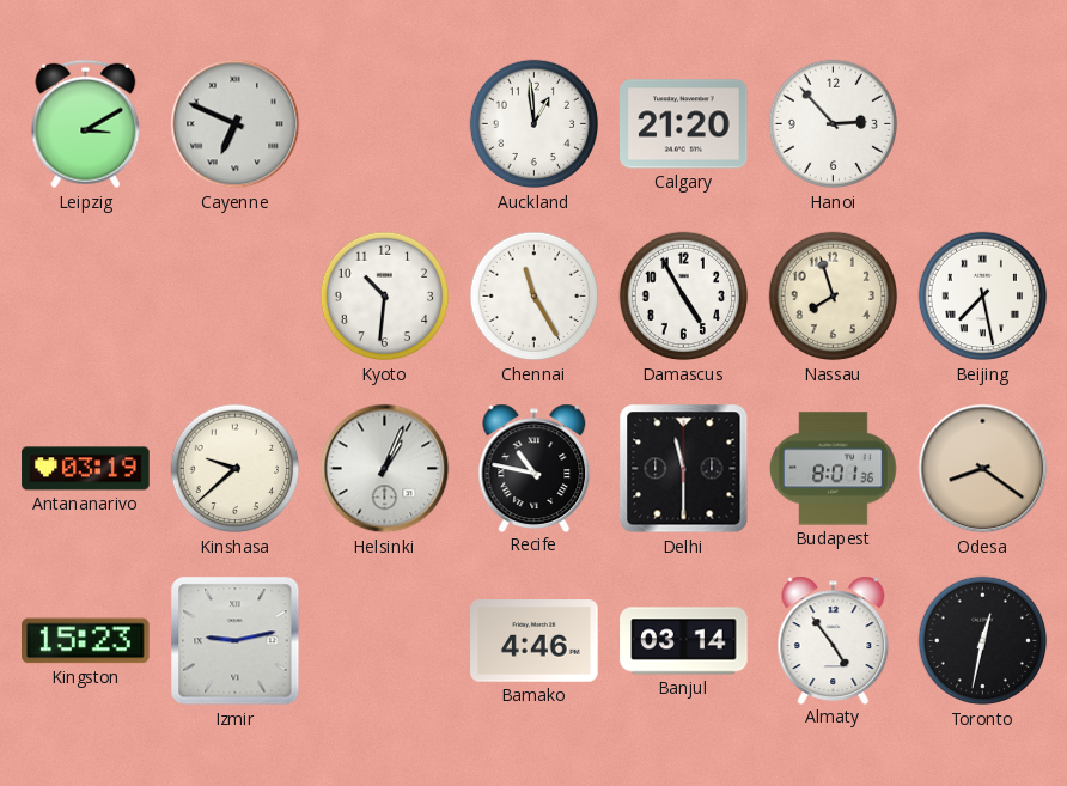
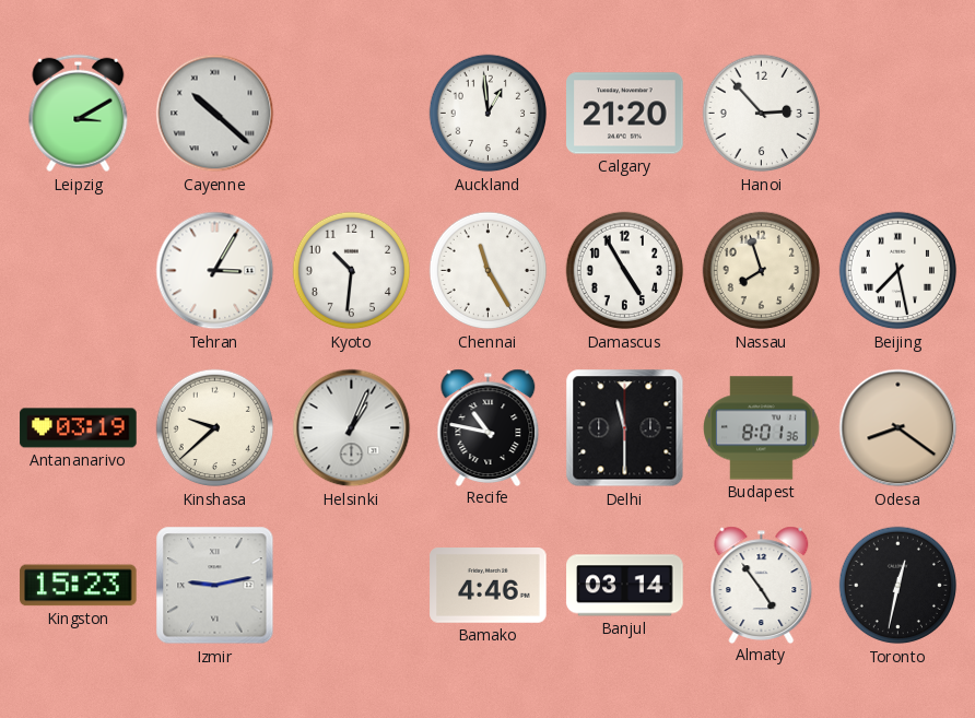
Cayenne: 6:49 -> 10:22 (215, 114)
Tehran: none -> 3:05 (215, 271)
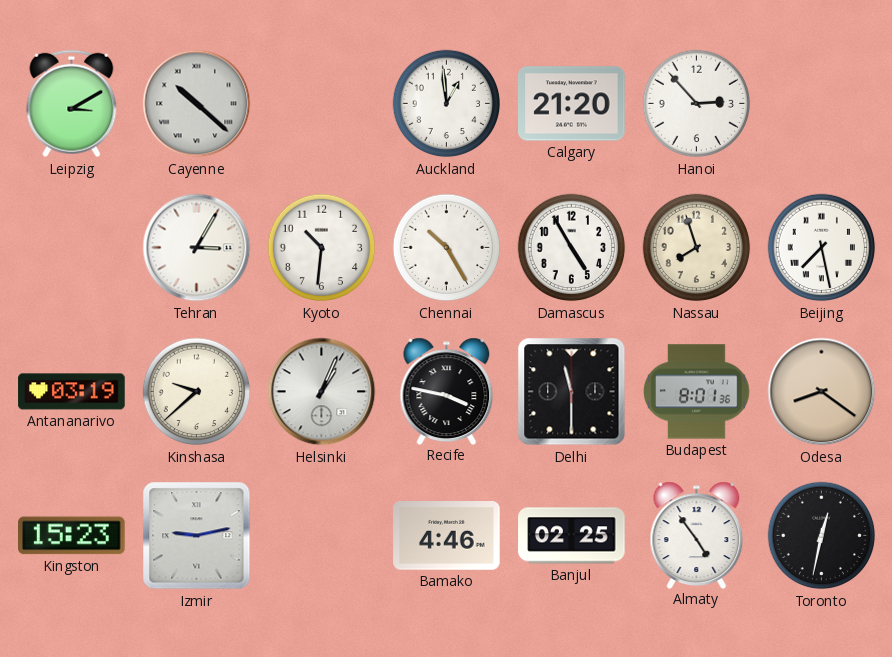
Chennai: 11:25 -> 10:25 (447, 248)
Recife: 10:47 -> 3:47 (447, 391)
Banjul: 03:14 -> 02:25 (572, 536)
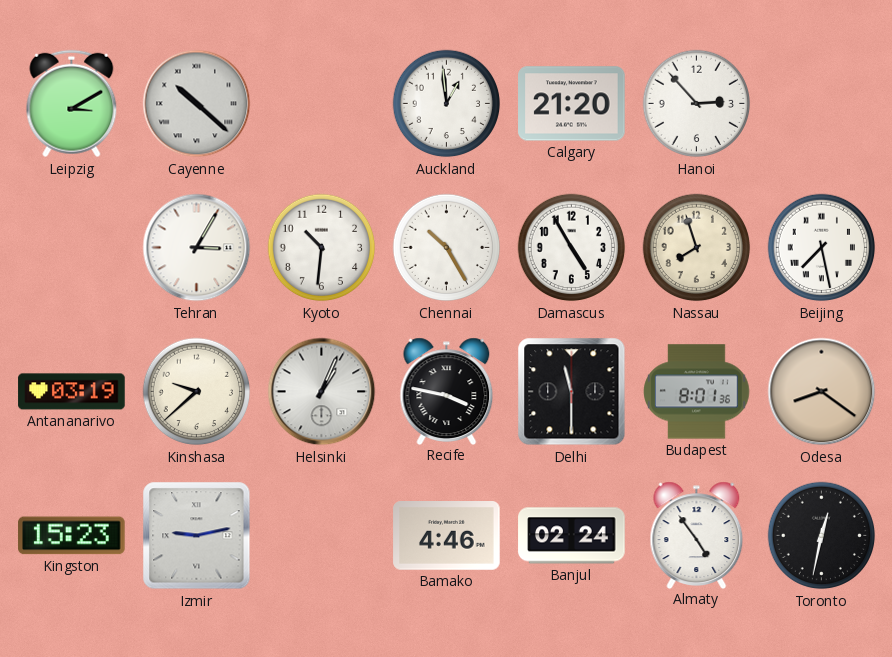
Banjul: 02:25 -> 02:24 (572, 536)
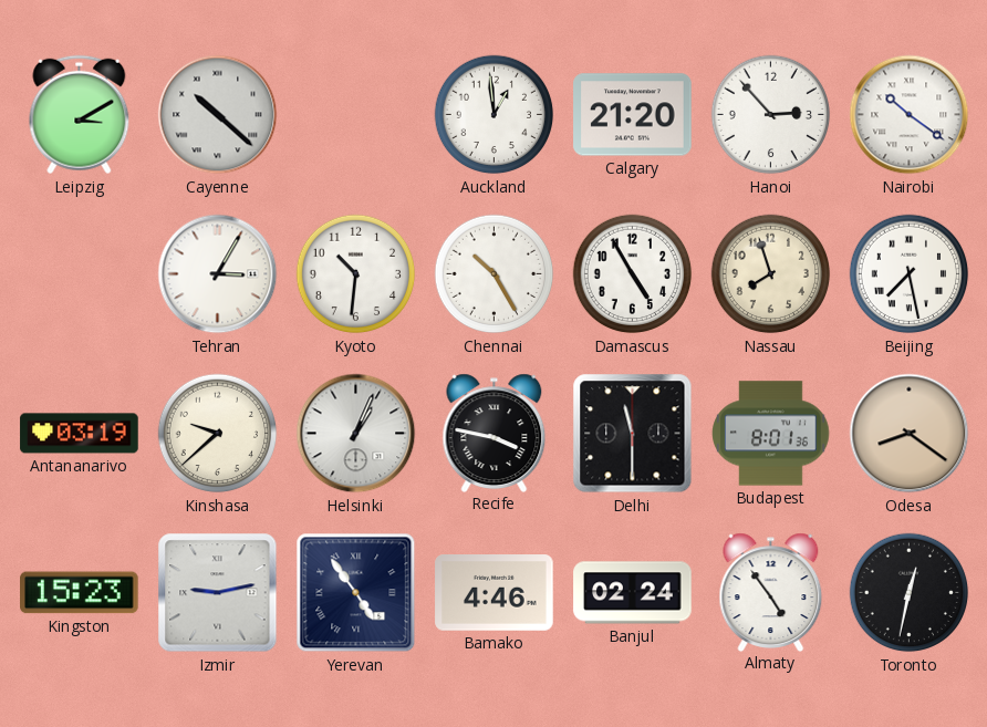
Nairobi: none -> 10:21 (910, 115)
Yerevan: none -> 4:54 (356, 593)
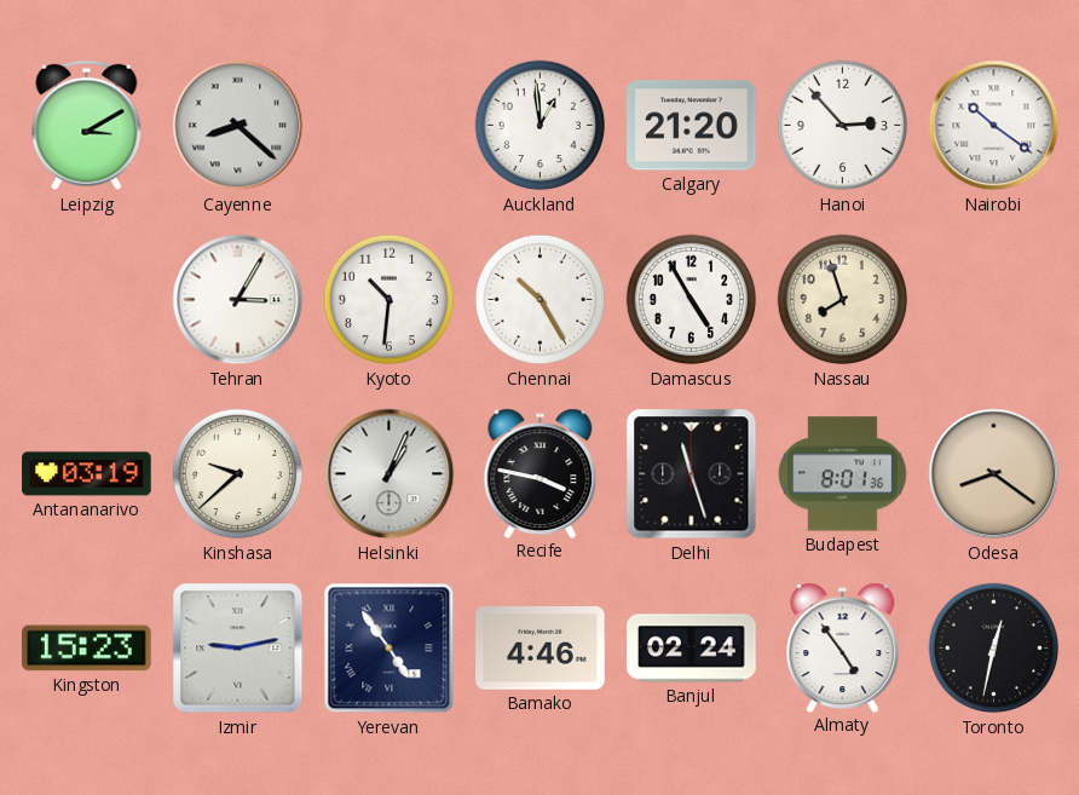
Cayenne: 10:22 -> 8:22 (238, 126)
Beijing: 7:28 -> none (910, 274)
Delhi: 11:30 -> 11:27 (692, 474)
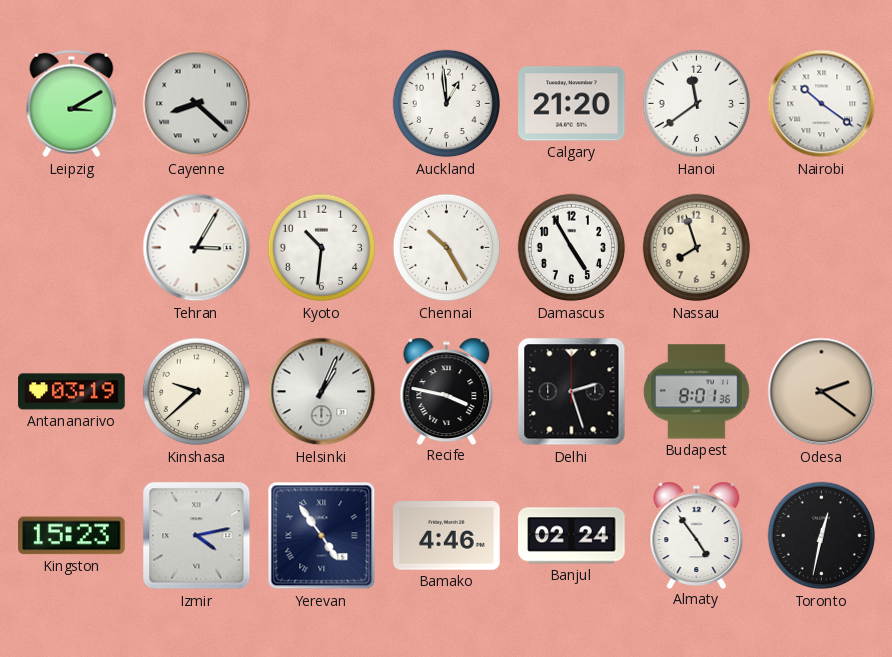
Hanoi: 2:53 -> 11:39 (697, 104)
Delhi: 11:27 -> 2:27 (572, 392)
Odesa: 8:21 -> 2:21 (822, 392)
Izmir: 9:13 -> 4:13 (197, 536)
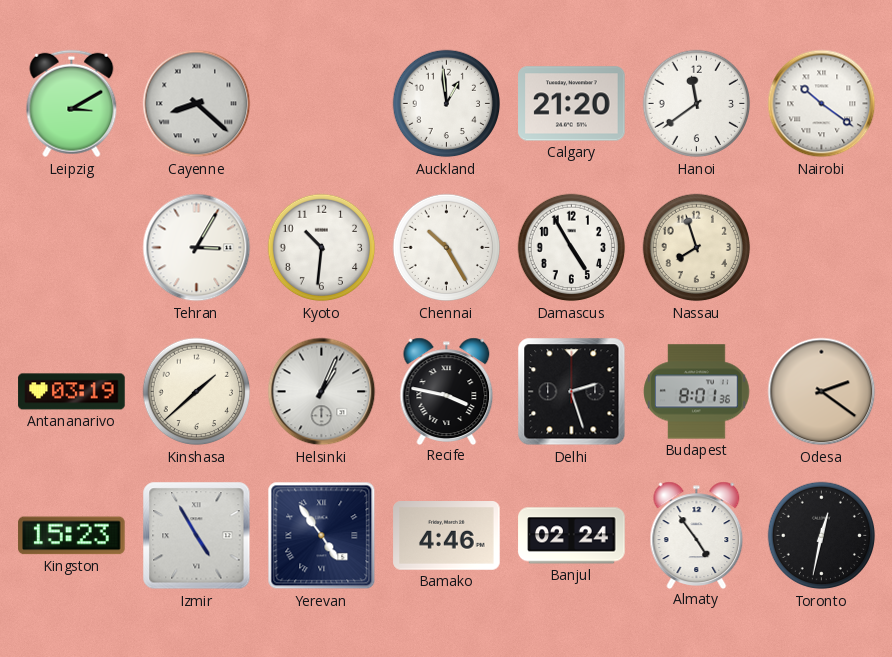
Kinshasa: 9:38 -> 1:38 (197, 392)
Izmir: 4:13 -> 4:55 (197, 536)
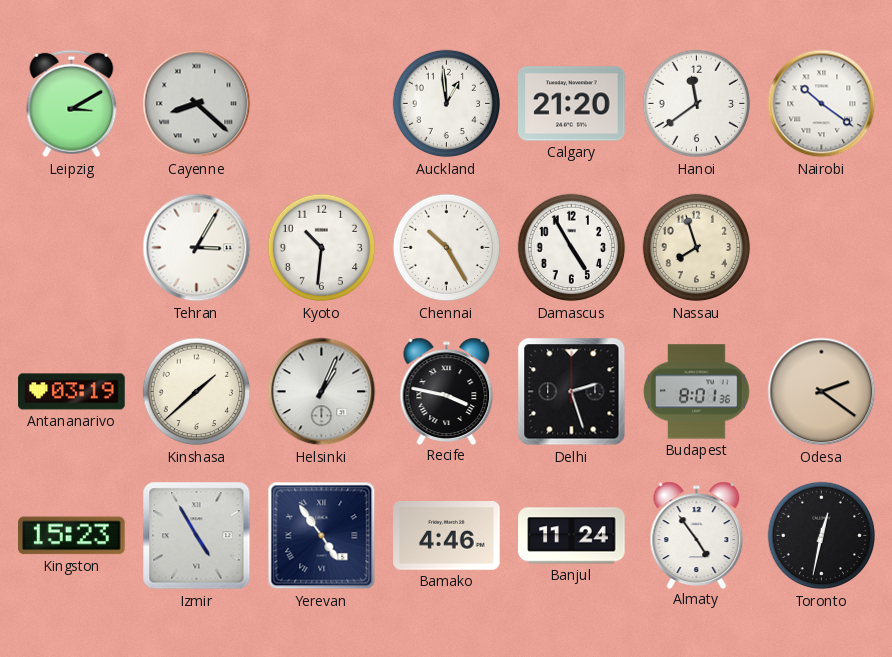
Banjul: 02:24 -> 11:24 (572, 536)
